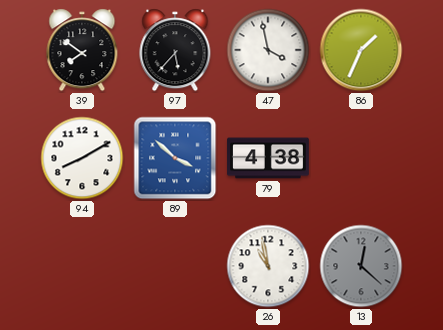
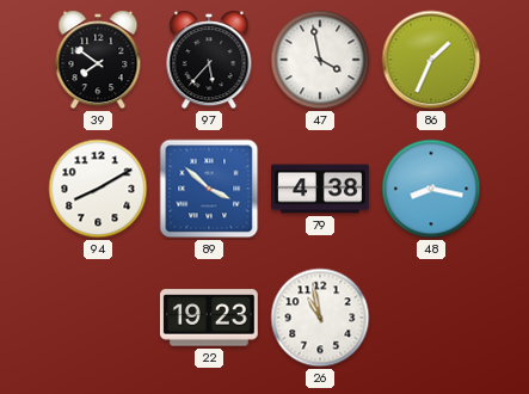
48: none -> 8:17 (431, 189)
22: none -> 19:23 (209, 318)
13: 12:22 -> none (361, 266)
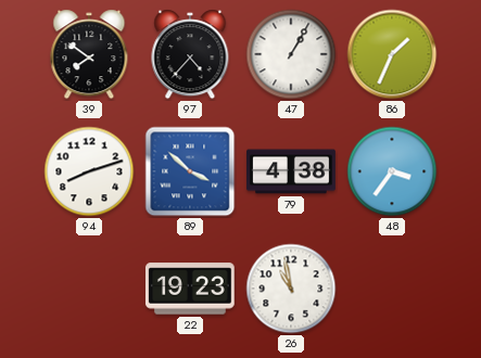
97: 5:37 -> 4:37 (190, 54)
47: 3:58 -> 1:05 (291, 54)
94: 8:10 -> 8:12 (89, 171)
48: 8:17 -> 3:36 (392, 171)
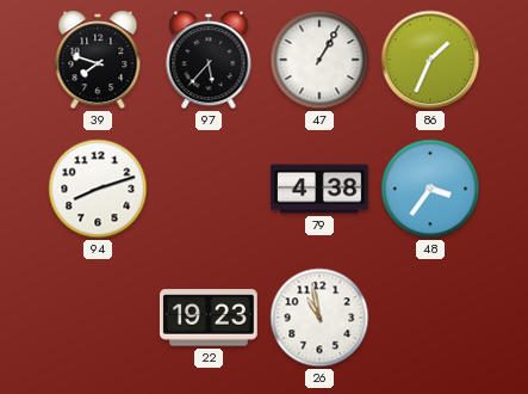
39: 7:51 -> 7:48 (98, 60)
97: 4:37 -> 5:37 (209, 60)
89: 3:52 -> none (190, 171)
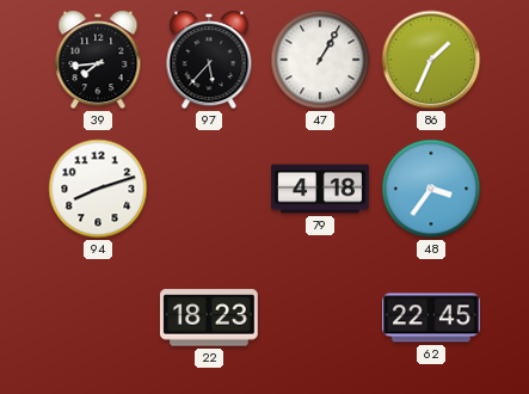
39: 7:48 -> 7:44 (98, 60)
79: 4:38 -> 4:18 (320, 189)
22: 19:23 -> 18:23 (209, 318)
26: 10:58 -> none (319, 318)
62: none -> 22:45 (432, 318)
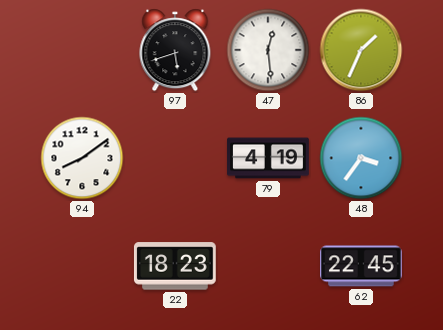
39: 7:44 -> none (98, 60)
97: 5:37 -> 5:42 (175, 50)
47: 1:05 -> 12:29 (268, 50)
94: 8:12 -> 8:09 (82, 158)
79: 4:18 -> 4:19 (268, 158)
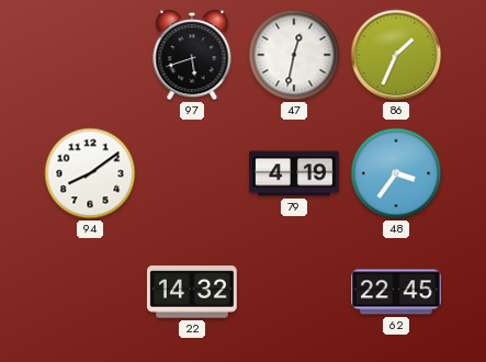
47: 12:29 -> 12:32 (294, 55)
22: 18:23 -> 14:32 (192, 292)
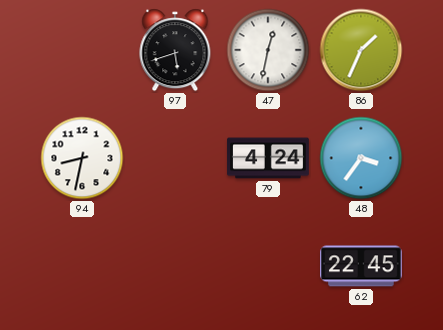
94: 8:09 -> 8:32 (82, 158)
79: 4:19 -> 4:24 (268, 158)
22: 14:32 -> none (192, 292)
